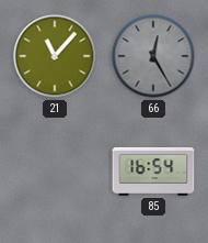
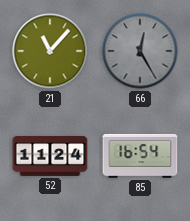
52: none -> 11:24 (50, 156)
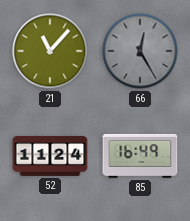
85: 16:54 -> 16:49 (140, 156)
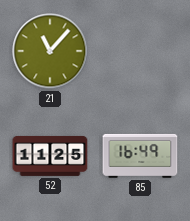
66: 12:25 -> none (140, 51)
52: 11:24 -> 11:25 (50, 156)
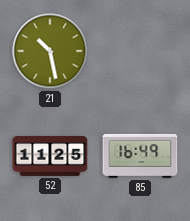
21: 11:07 -> 10:28 (50, 51)
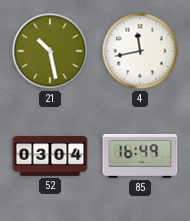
4: none -> 11:43 (140, 51)
52: 11:25 -> 03:04 (50, 156)
